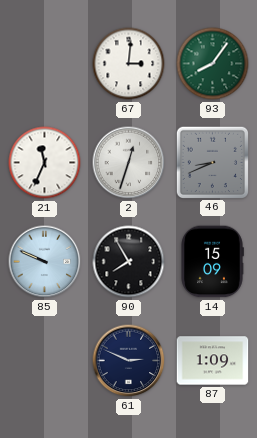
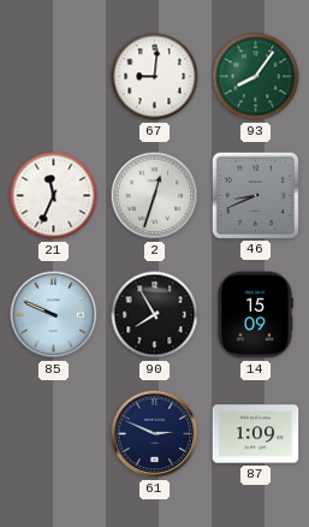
67: 3:01 -> 9:01 (155, 77)
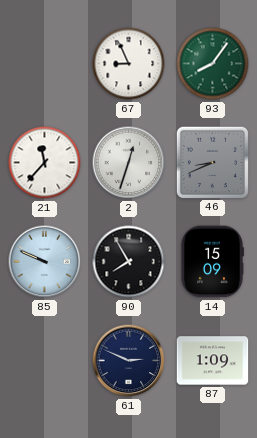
67: 9:01 -> 8:56 (129, 64)
21: 11:34 -> 11:37 (45, 163)
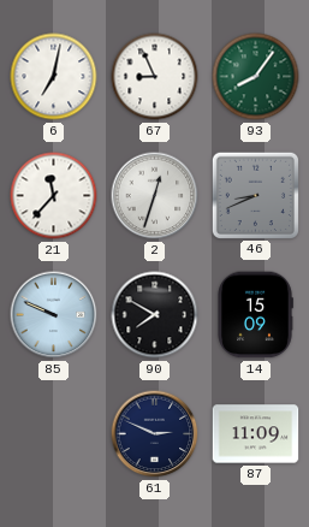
6: none -> 7:02 (54, 77)
90: 7:55 -> 7:50 (155, 315)
87: 1:09 -> 11:09 (256, 434)
